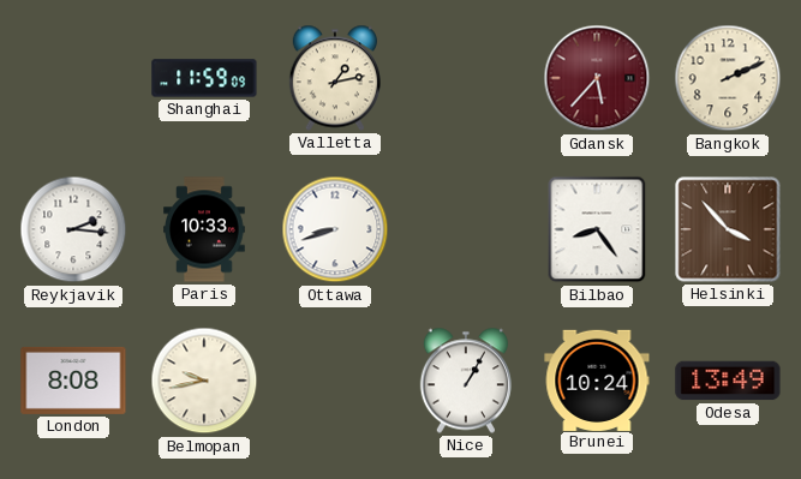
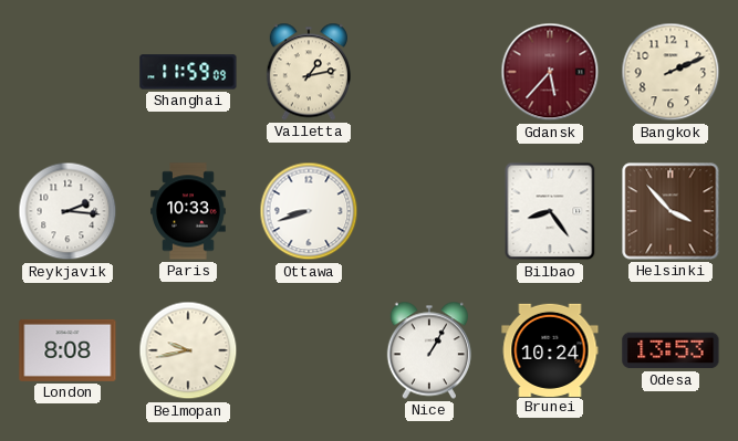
Odesa: 13:49 -> 13:53 (671, 350)
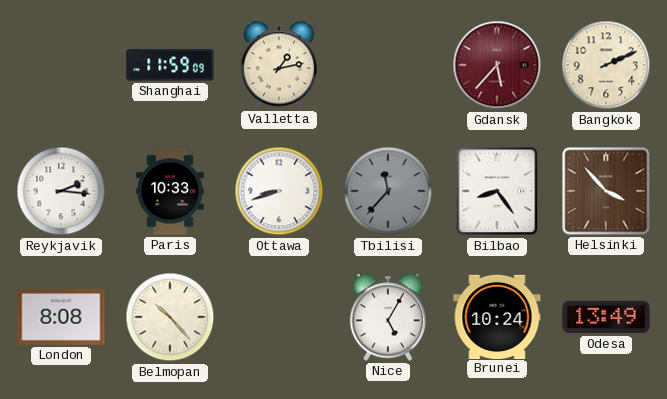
Tbilisi: none -> 11:37 (388, 191)
Belmopan: 9:43 -> 10:23 (170, 317)
Nice: 1:05 -> 5:05 (387, 317)
Odesa: 13:53 -> 13:49 (606, 317)
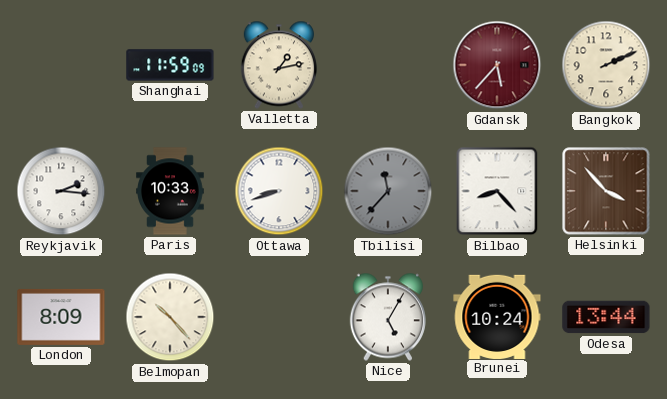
Bilbao: 8:24 -> 8:23 (497, 191)
London: 8:08 -> 8:09 (61, 317)
Odesa: 13:49 -> 13:44 (606, 317)
